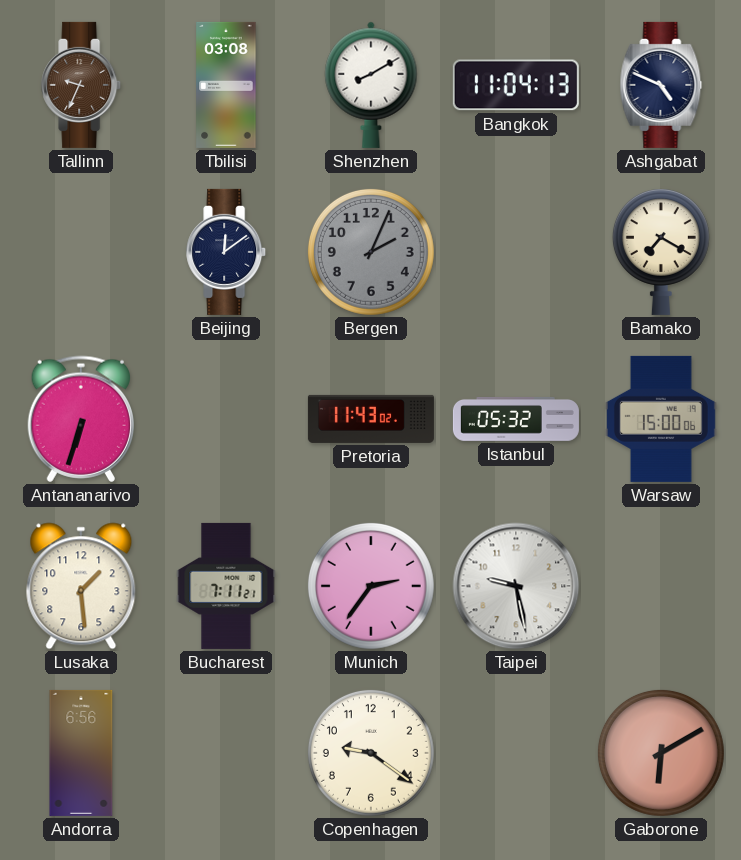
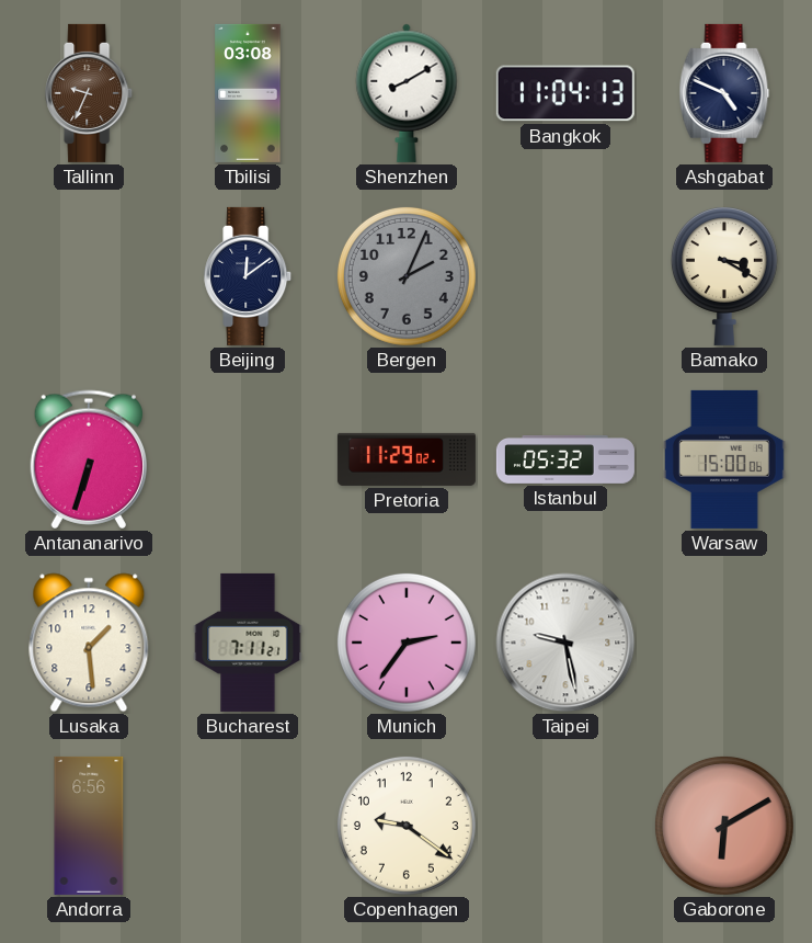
Bamako: 7:20 -> 3:20 (724, 276)
Pretoria: 11:43 -> 11:29 (407, 459)
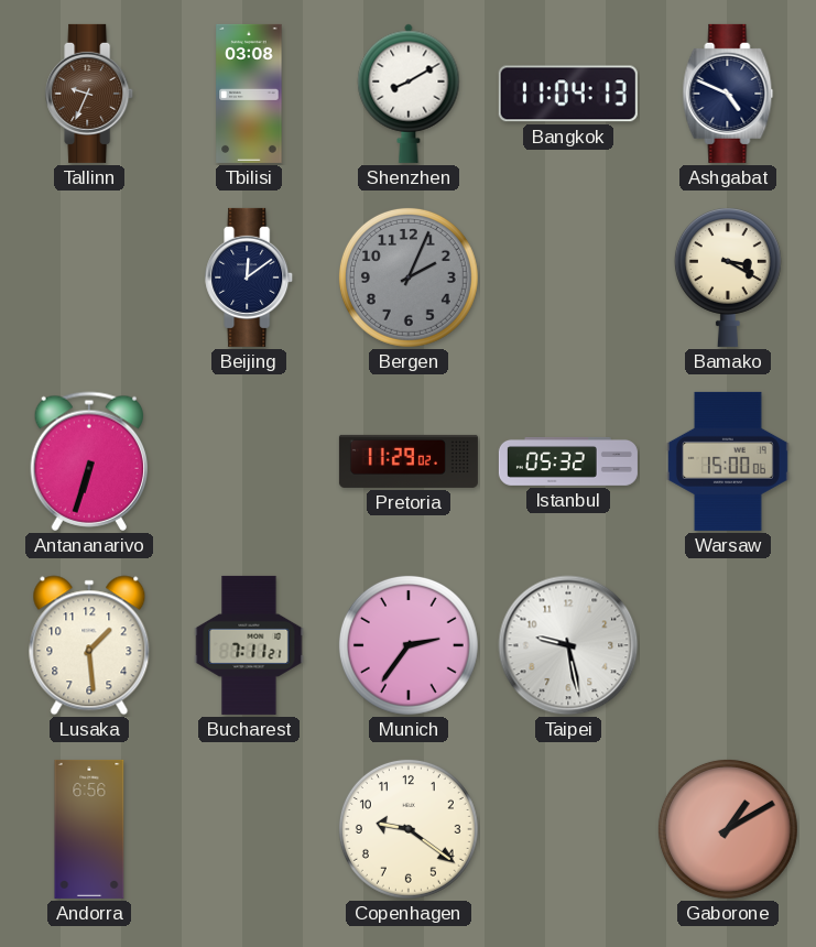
Gaborone: 6:10 -> 1:10 (728, 829)
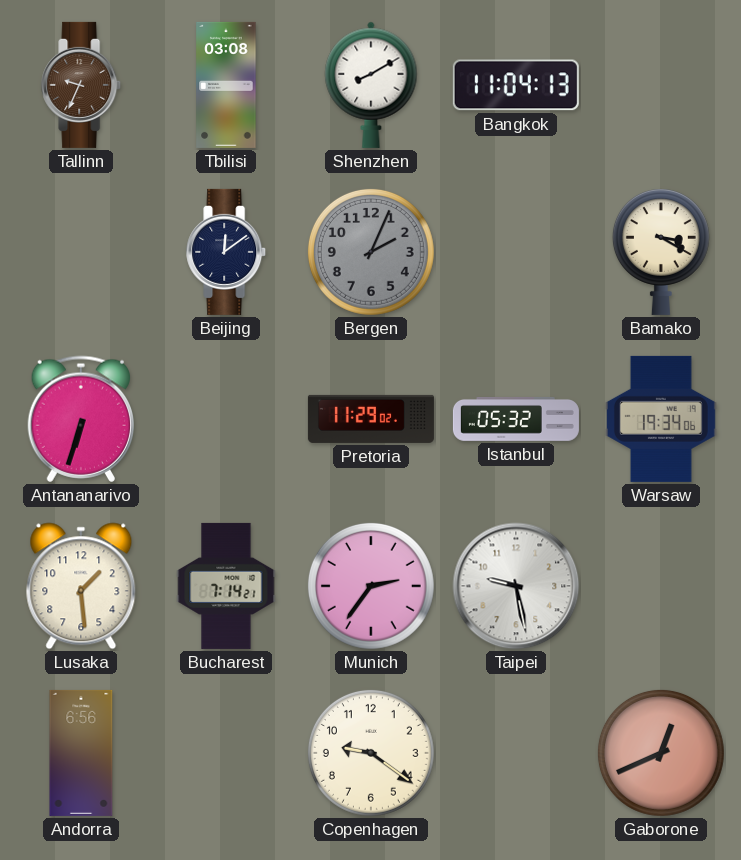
Ashgabat: 4:49 -> none (728, 94)
Warsaw: 15:00 -> 19:34 (661, 419)
Bucharest: 7:11 -> 7:14 (226, 586)
Gaborone: 1:10 -> 12:41 (661, 753)
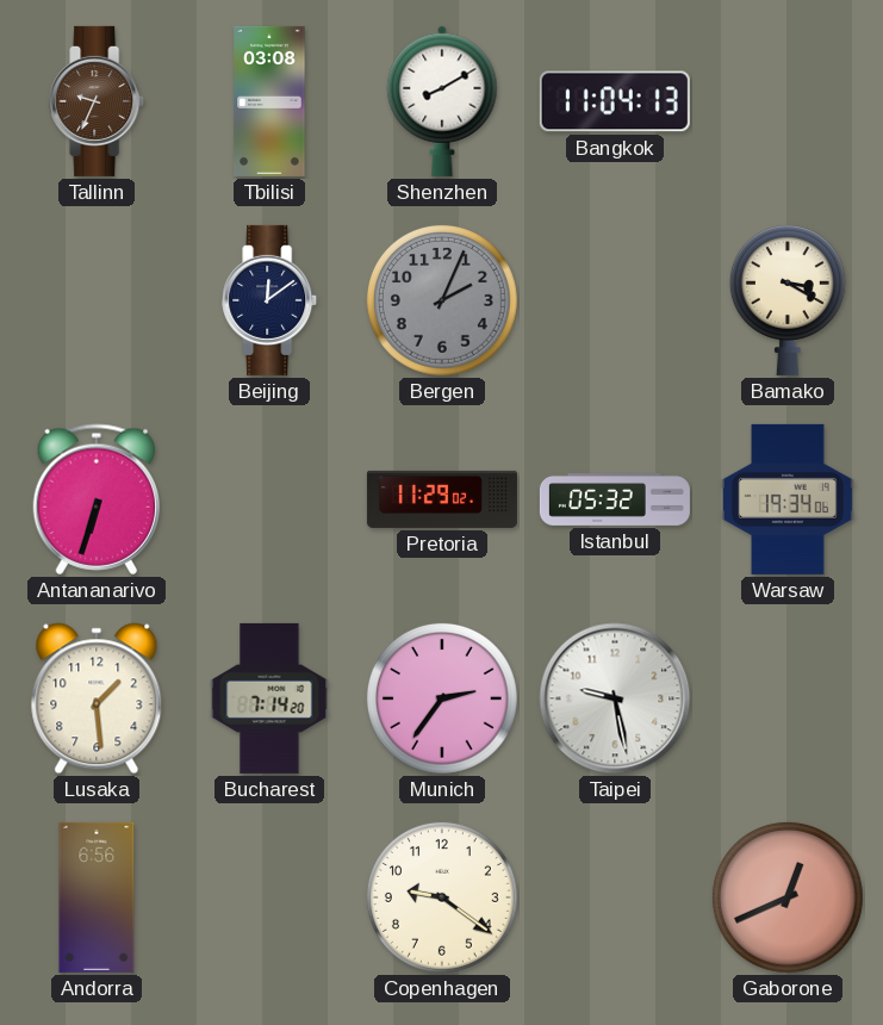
Bucharest: 7:14:21 -> 7:14:20 (269, 698)
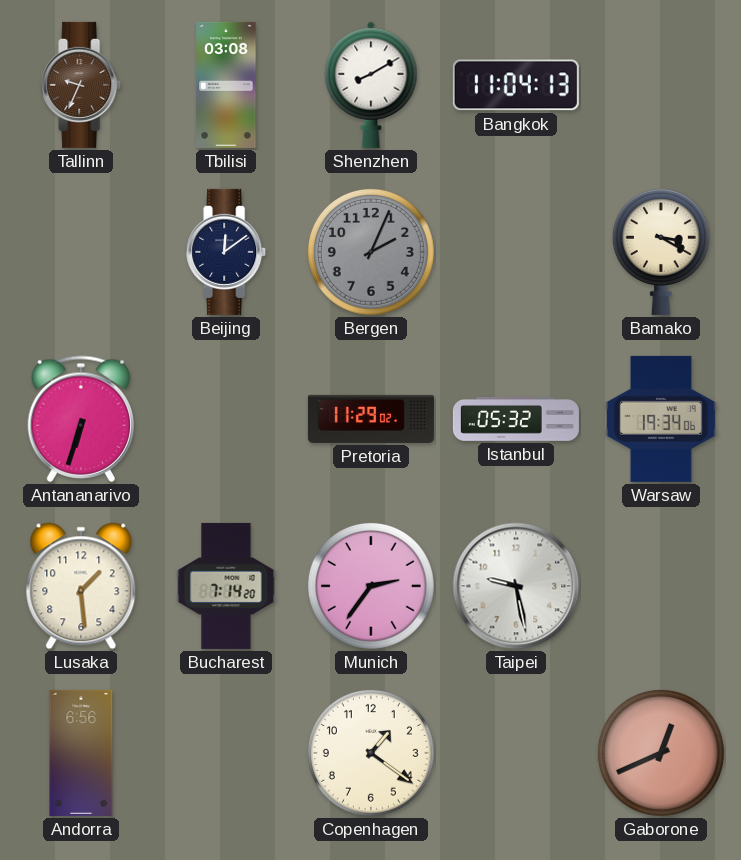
Copenhagen: 9:21 -> 1:21 (371, 753)
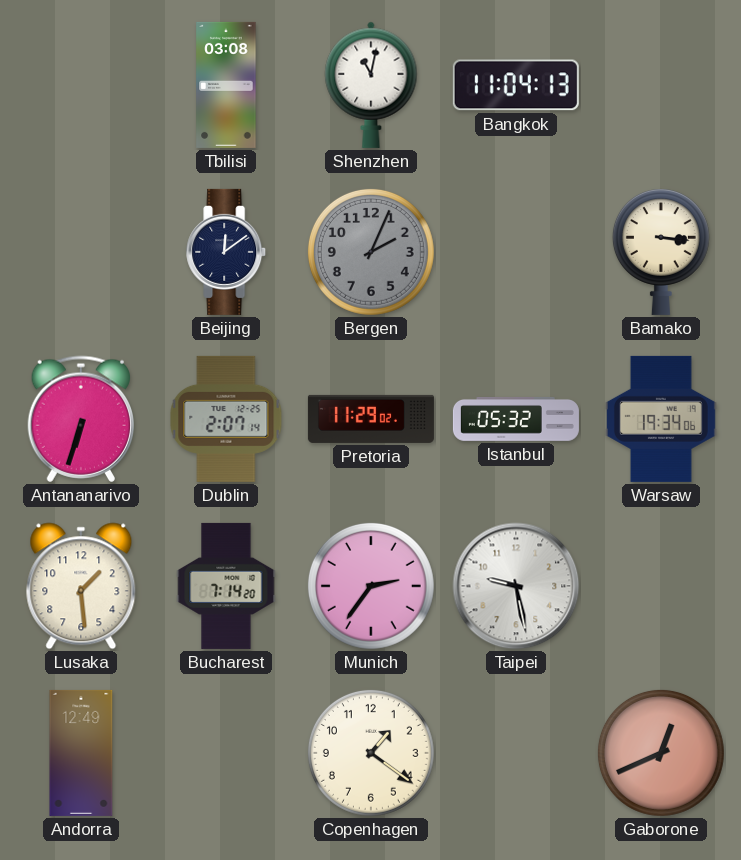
Tallinn: 9:34 -> none (82, 85)
Shenzhen: 8:10 -> 11:02 (371, 85)
Bamako: 3:20 -> 3:16 (661, 252)
Dublin: none -> 2:07 (226, 419)
Andorra: 6:56 -> 12:49 (81, 753)
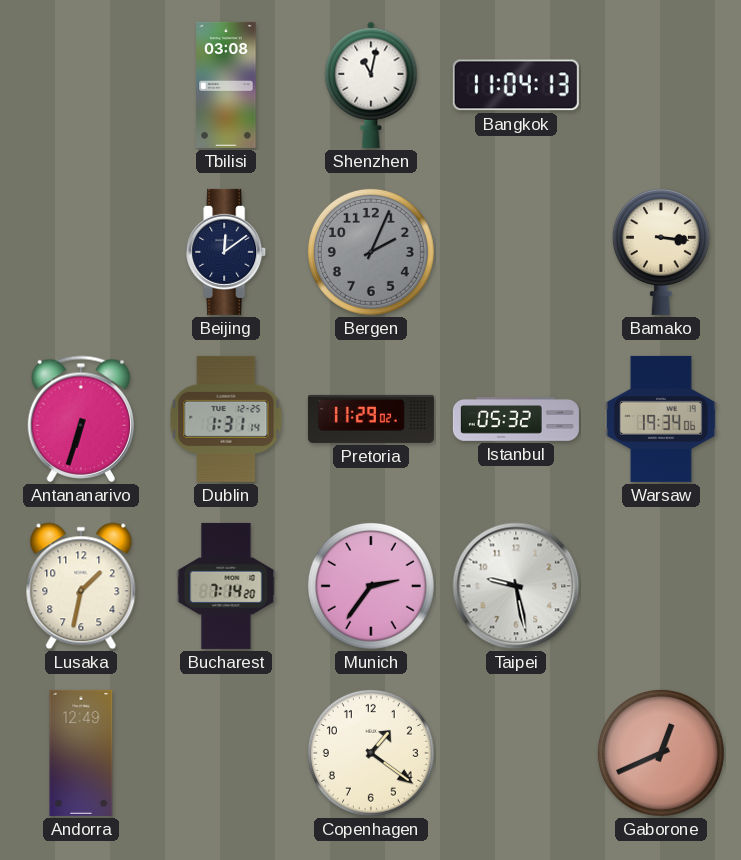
Dublin: 2:07 -> 1:31 (226, 419)
Lusaka: 1:29 -> 1:32 (81, 586)
